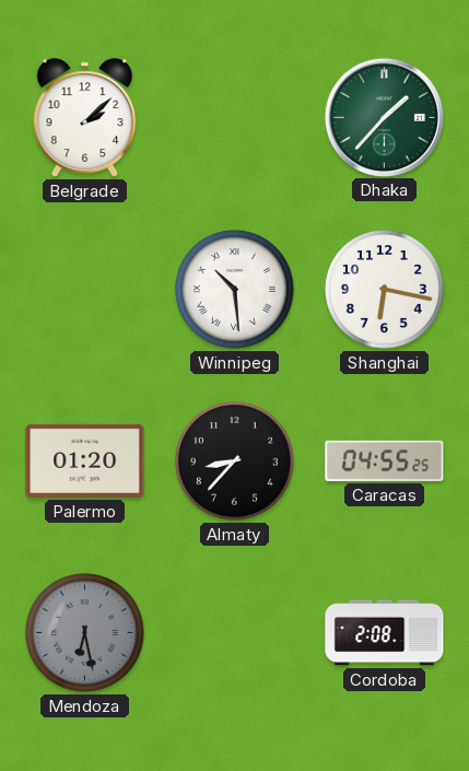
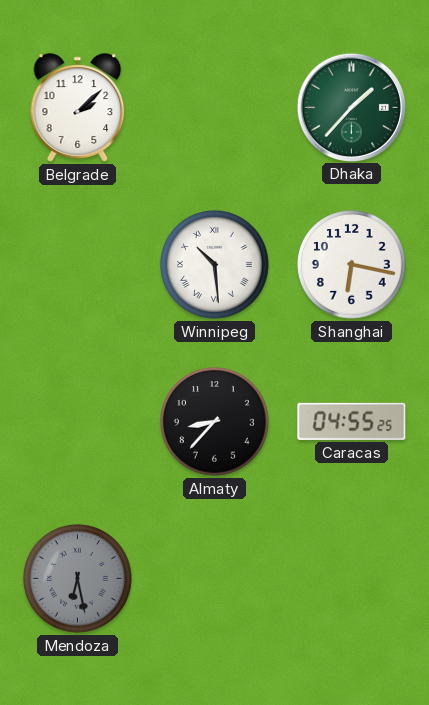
Palermo: 01:20 -> none (85, 460)
Cordoba: 2:08 -> none (385, 633)
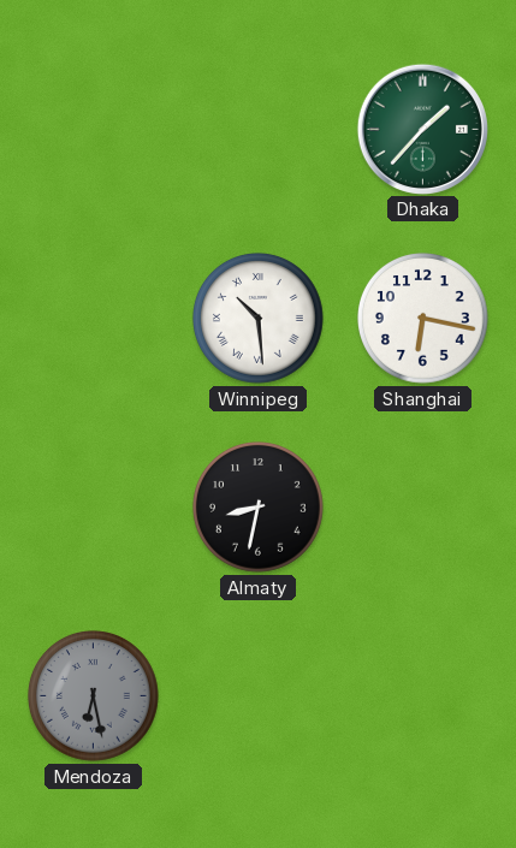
Belgrade: 2:08 -> none (78, 108)
Almaty: 8:37 -> 8:32 (259, 508)
Caracas: 04:55 -> none (352, 421)
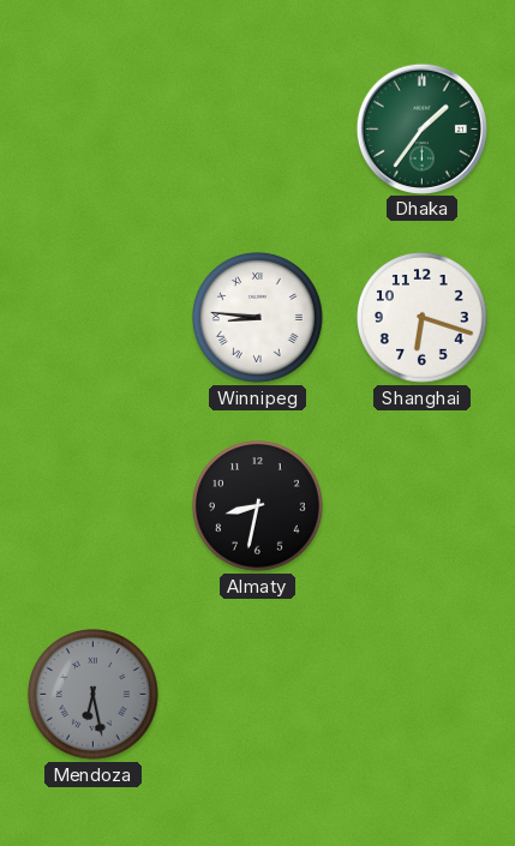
Dhaka: 1:37 -> 1:36 (421, 128)
Winnipeg: 10:29 -> 8:46 (258, 318)
Shanghai: 6:17 -> 6:18 (423, 318)
